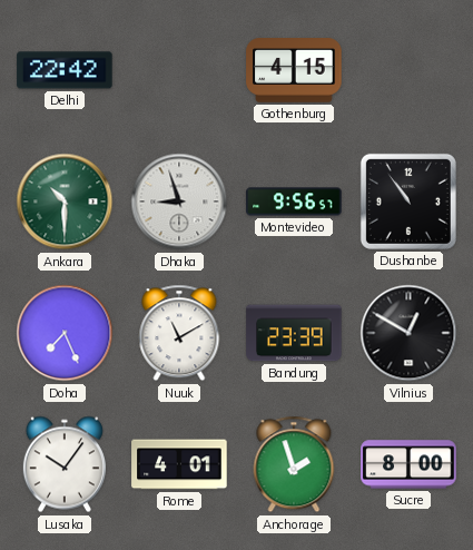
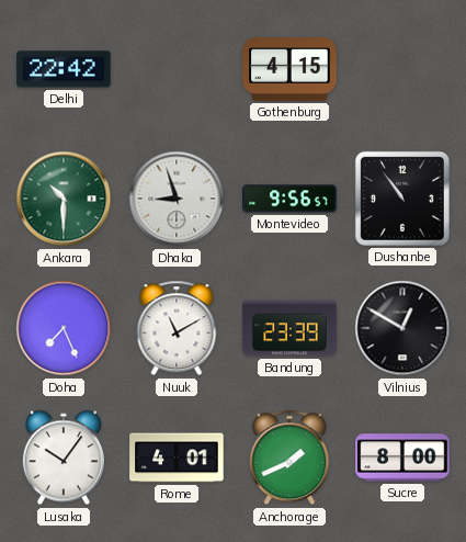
Anchorage: 1:57 -> 1:41 (289, 458)
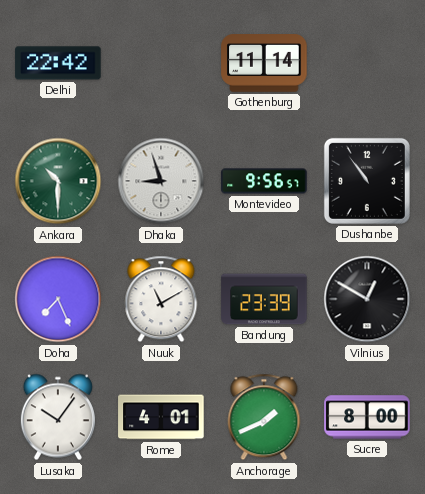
Gothenburg: 4:15 -> 11:14 (264, 63)
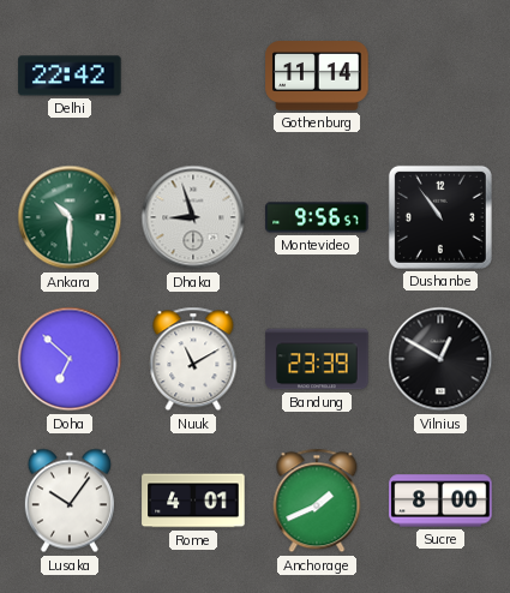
Doha: 7:26 -> 6:52 (70, 359)
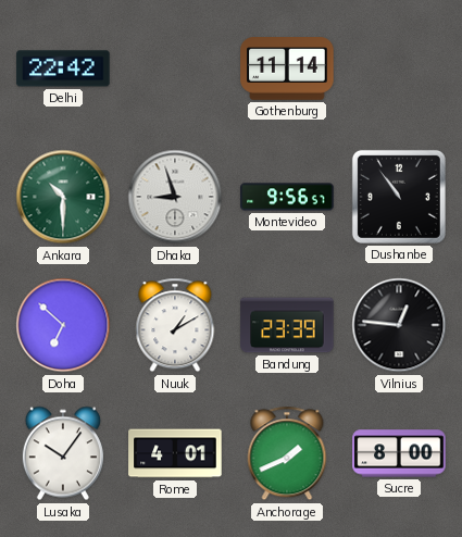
Nuuk: 11:10 -> 1:10 (175, 325)
Vilnius: 12:50 -> 12:46 (399, 325)
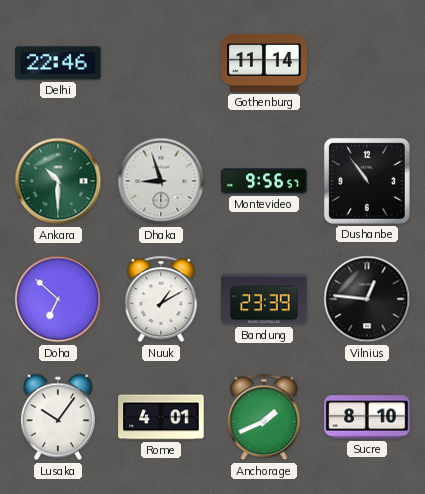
Delhi: 22:42 -> 22:46 (58, 63)
Sucre: 8:00 -> 8:10 (367, 417)
